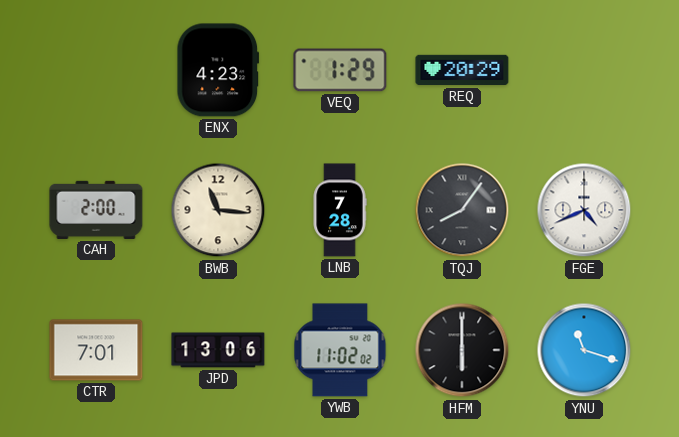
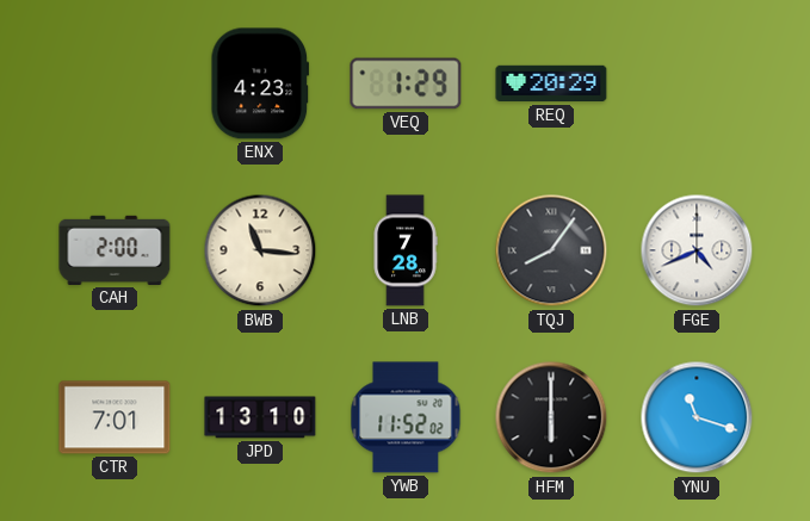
JPD: 13:06 -> 13:10 (260, 417)
YWB: 11:02 -> 11:52 (406, 417)
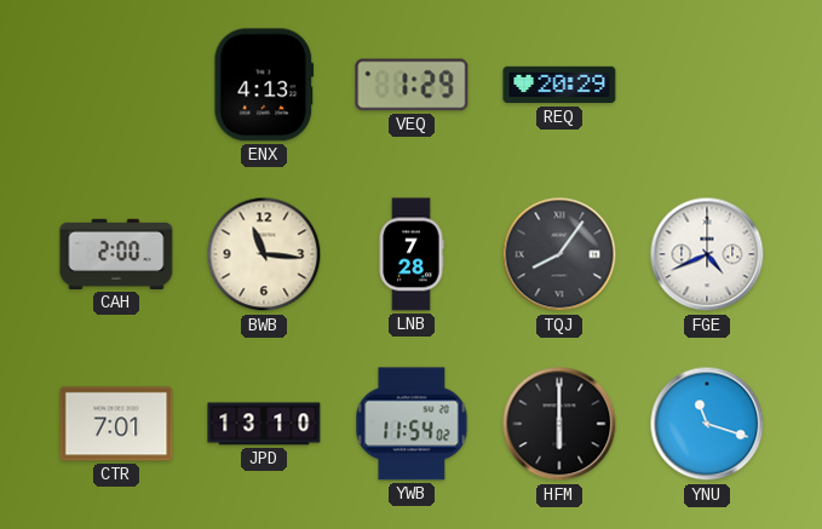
ENX: 4:23 -> 4:13 (264, 85)
YWB: 11:52 -> 11:54 (412, 424)
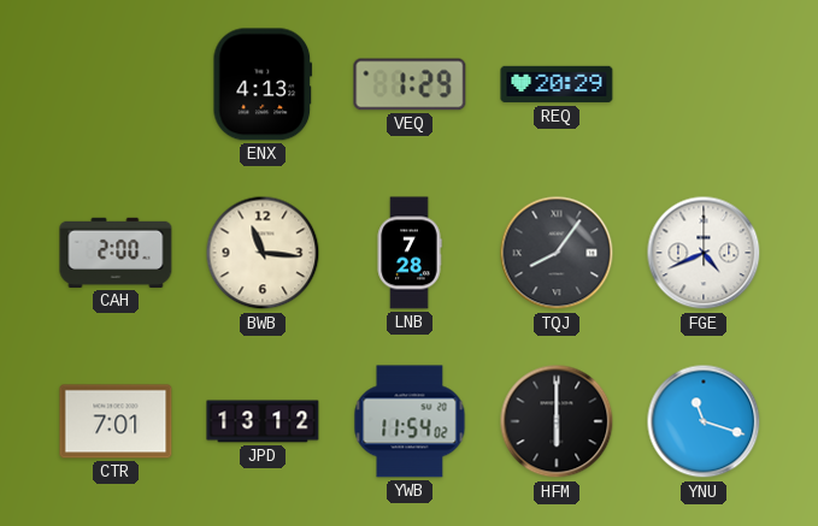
JPD: 13:10 -> 13:12 (263, 421)
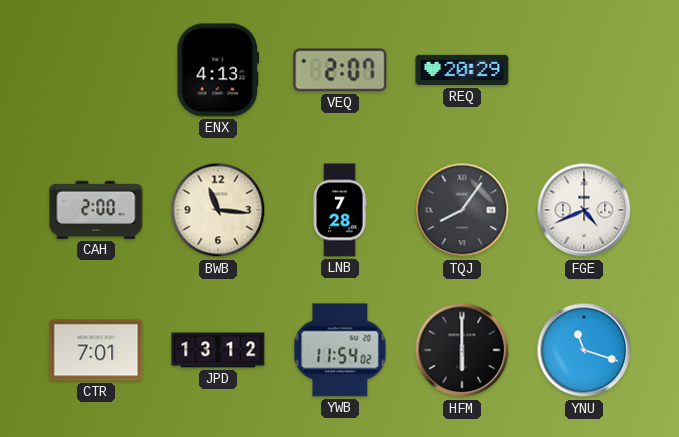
VEQ: 1:29 -> 2:07 (340, 70)
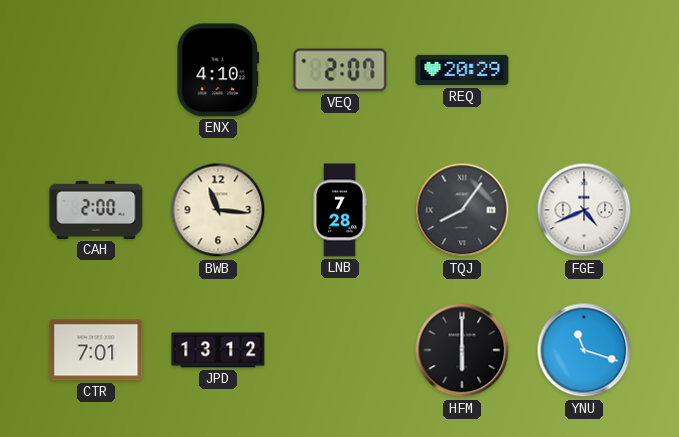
ENX: 4:13 -> 4:10 (218, 70)
YWB: 11:54 -> none (340, 350)
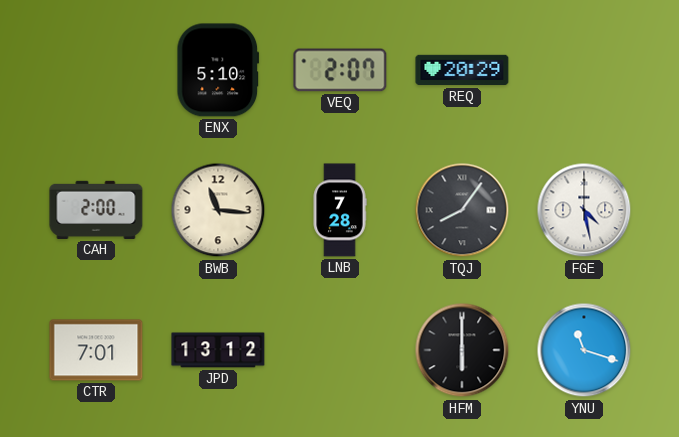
ENX: 4:10 -> 5:10 (218, 70)
FGE: 4:41 -> 4:28 (584, 210)
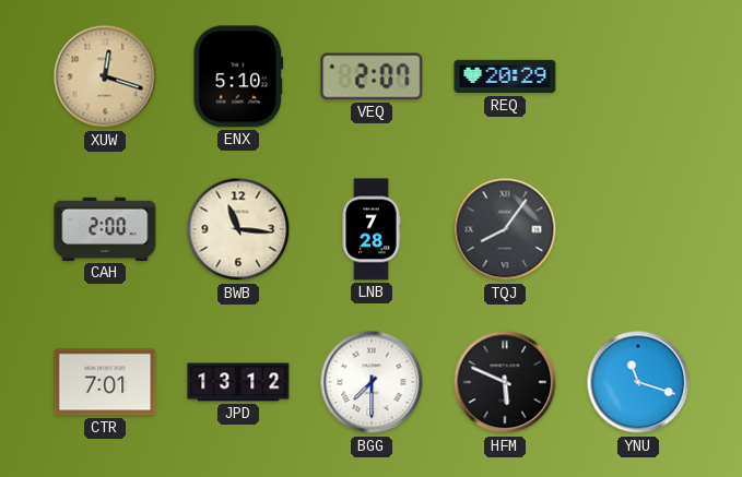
XUW: none -> 12:18 (105, 76)
FGE: 4:28 -> none (584, 210)
BGG: none -> 7:30 (372, 382)
HFM: 6:00 -> 5:49 (505, 382)
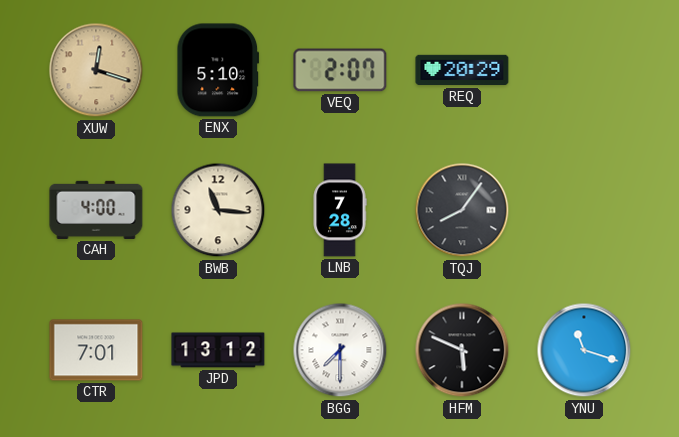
CAH: 2:00 -> 4:00 (96, 210)
